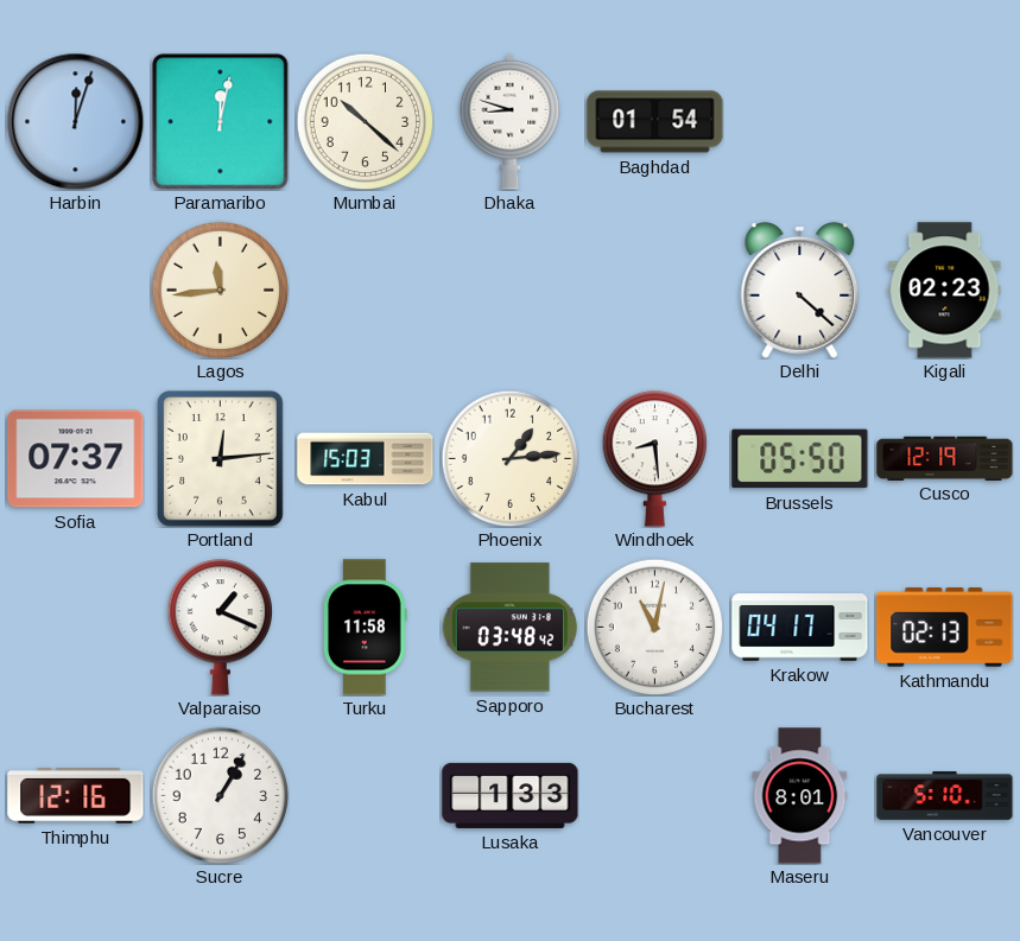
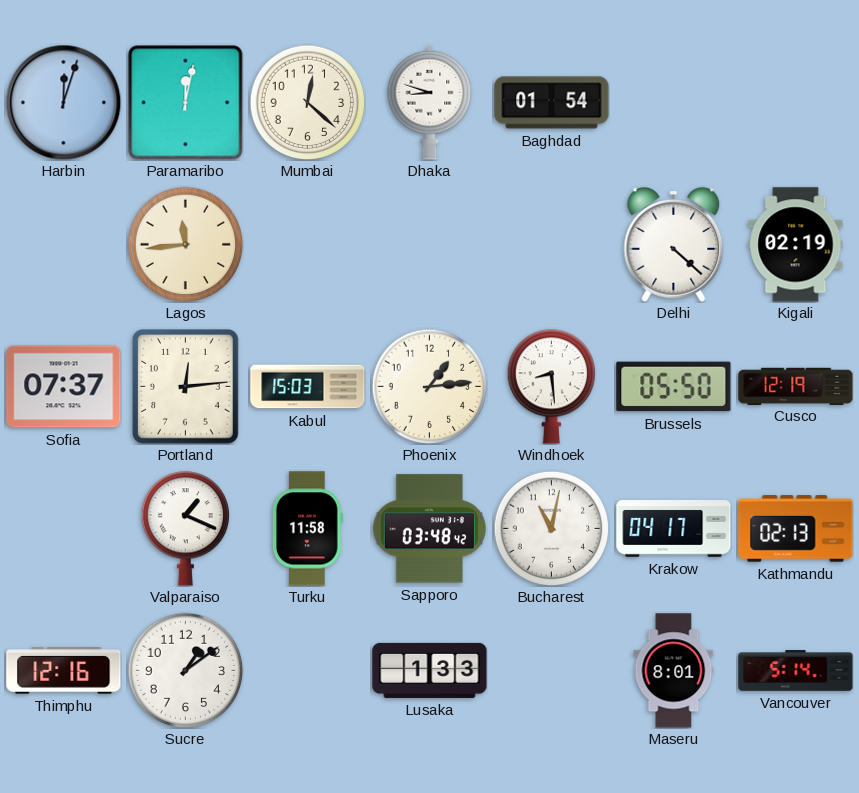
Mumbai: 10:22 -> 12:22 (307, 102)
Kigali: 02:23 -> 02:19 (796, 245)
Sucre: 1:05 -> 1:09 (185, 670)
Vancouver: 5:10 -> 5:14 (796, 671)
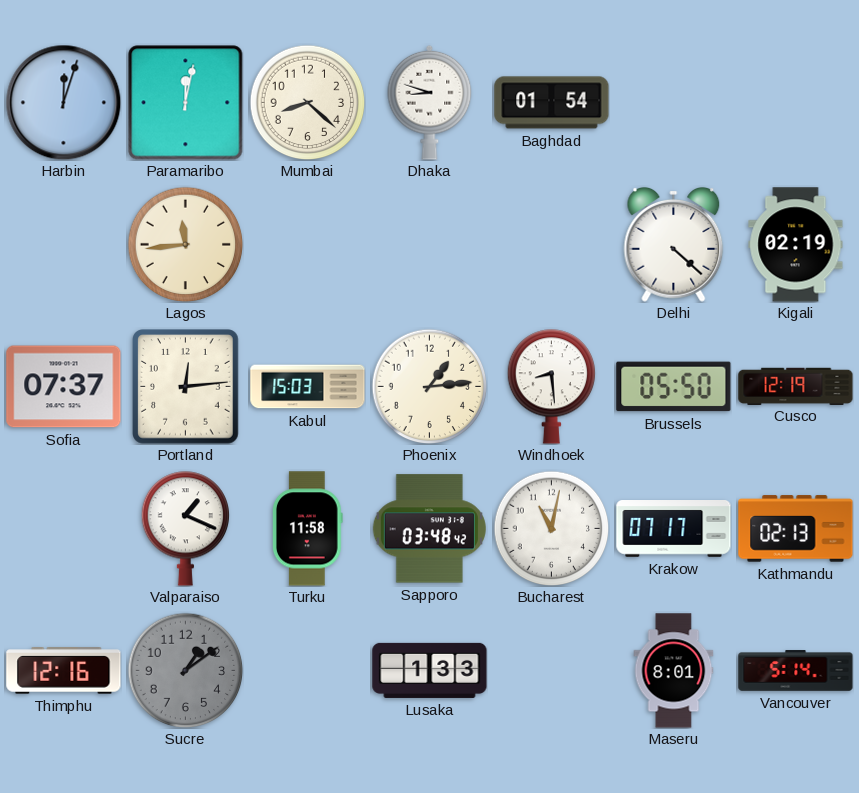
Mumbai: 12:22 -> 8:22 (307, 102)
Krakow: 04:17 -> 07:17 (674, 529)
Sucre dial: white -> grey (185, 670)
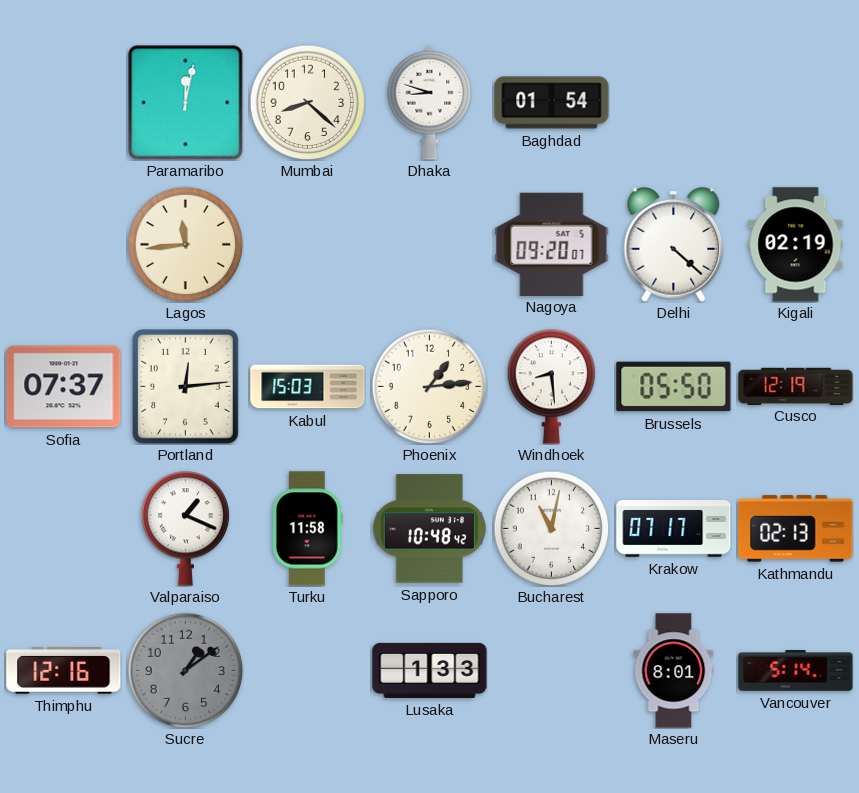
Harbin: 12:03 -> none (63, 102)
Nagoya: none -> 09:20 (552, 244)
Sapporo: 03:48 -> 10:48 (429, 529)
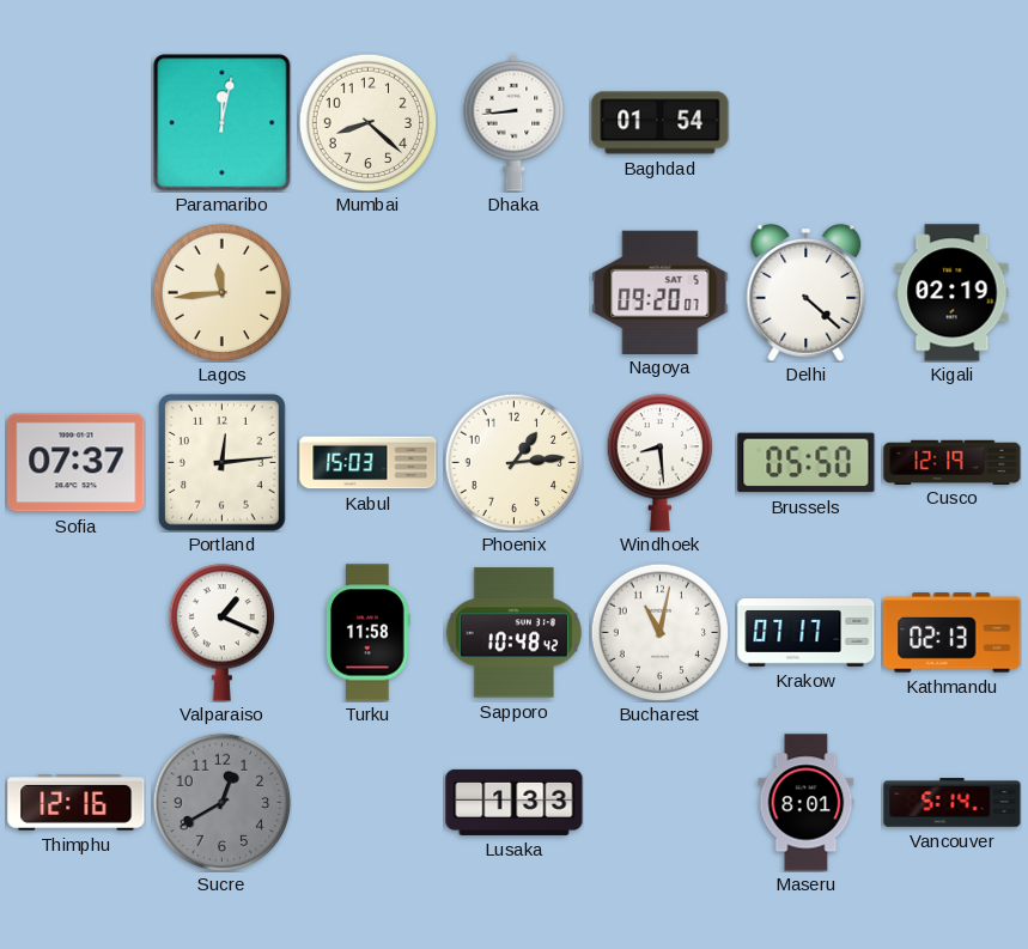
Dhaka: 8:48 -> 8:44 (515, 122)
Sucre: 1:09 -> 12:40 (221, 802)
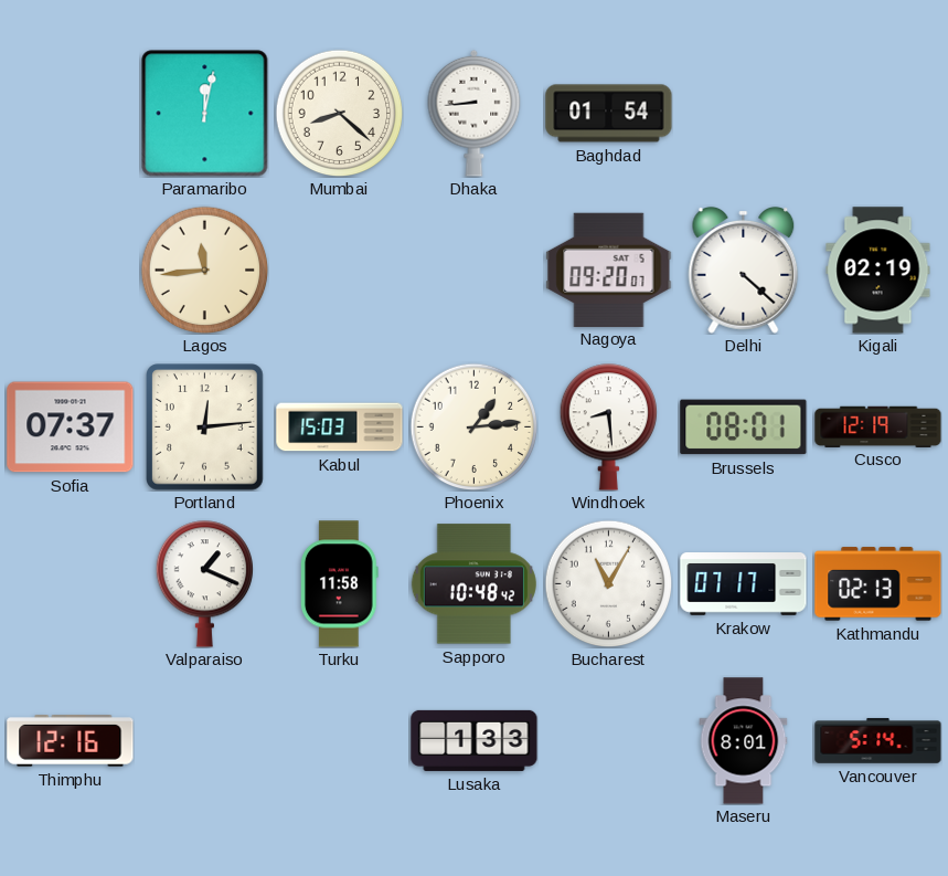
Brussels: 05:50 -> 08:01 (744, 428)
Bucharest: 11:02 -> 11:05 (608, 583)
Sucre: 12:40 -> none (221, 802)
